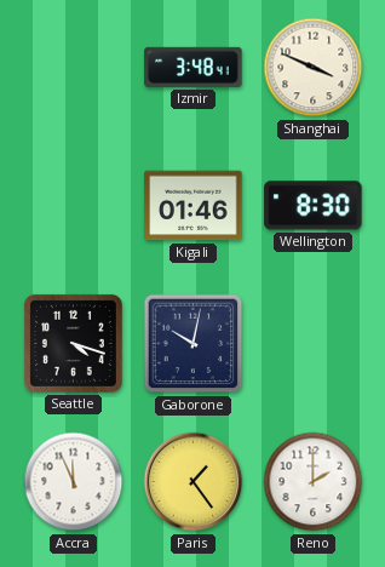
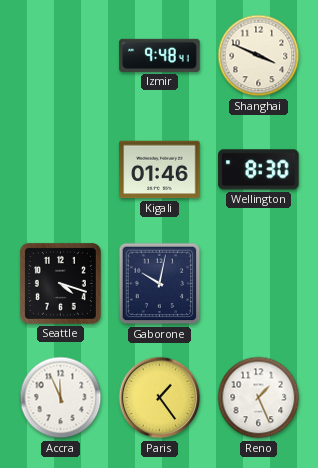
Izmir: 3:48 -> 9:48 (160, 55)
Reno: 2:00 -> 1:26 (259, 398)
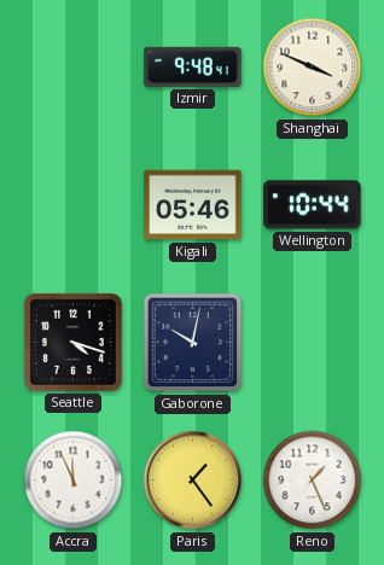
Kigali: 01:46 -> 05:46 (193, 205)
Wellington: 8:30 -> 10:44 (313, 205)
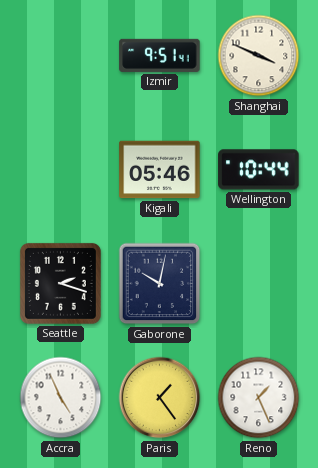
Izmir: 9:48 -> 9:51 (160, 55)
Seattle: 4:18 -> 2:18 (60, 283)
Accra: 11:56 -> 4:56 (61, 398)
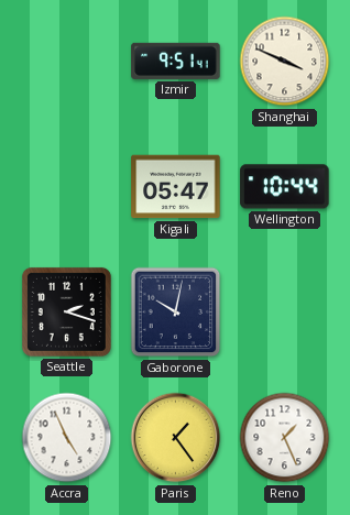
Kigali: 05:46 -> 05:47 (176, 187)
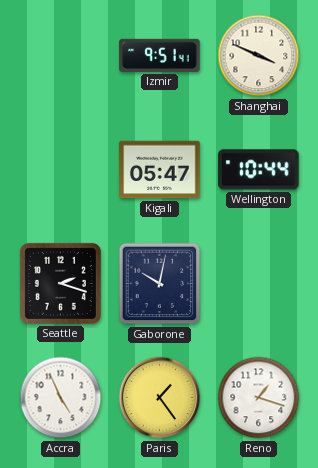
Reno: 1:26 -> 1:18 (259, 398)
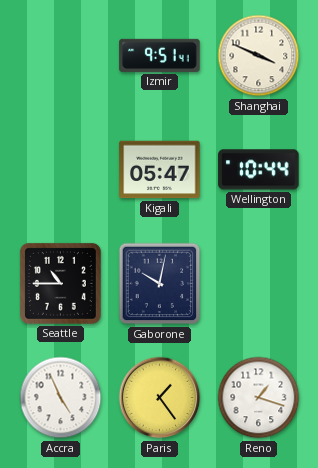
Seattle: 2:18 -> 10:45 (60, 283)
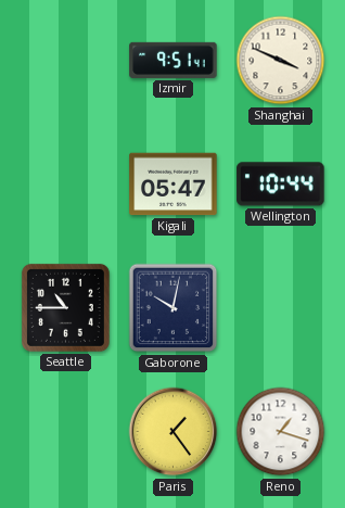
Accra: 4:56 -> none (61, 398)
